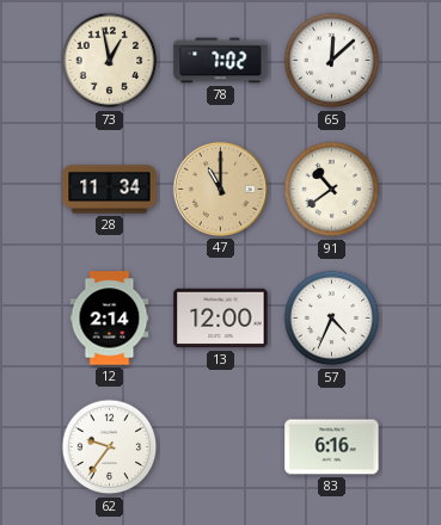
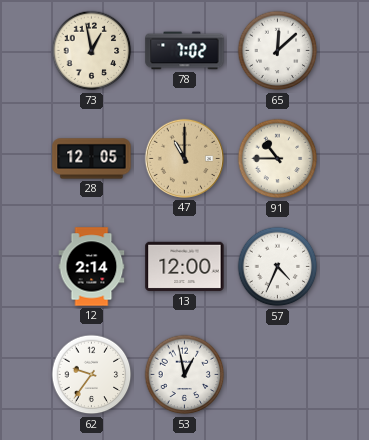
28: 11:34 -> 12:05 (92, 159)
91: 10:39 -> 10:45 (278, 159)
53: none -> 12:58 (185, 375)
83: 6:16 -> none (332, 447)
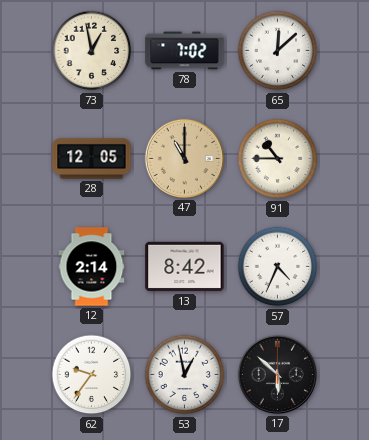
13: 12:00 -> 8:42 (185, 267)
17: none -> 5:52 (277, 374)
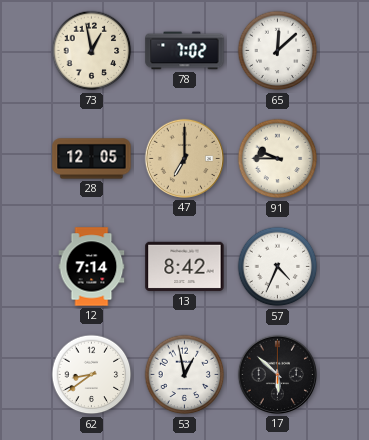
47: 11:00 -> 7:00 (184, 158)
91: 10:45 -> 9:45 (278, 159)
12: 2:14 -> 7:14 (92, 267)
62: 9:36 -> 8:39 (92, 375)
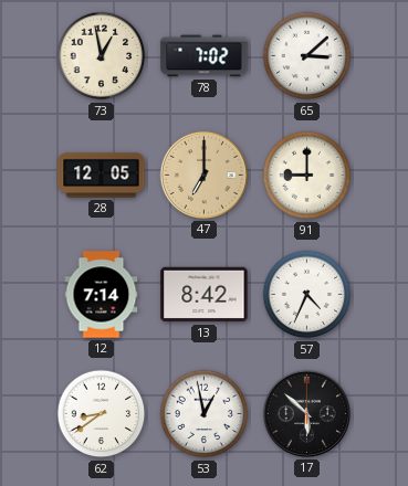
65: 12:08 -> 3:08 (307, 56)
91: 9:45 -> 9:00 (307, 176)
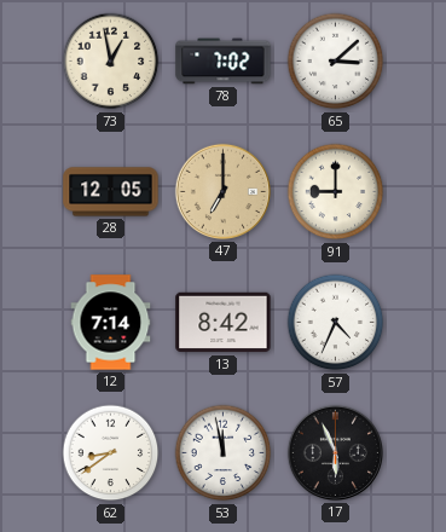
53: 12:58 -> 11:58 (224, 453)
17: 5:52 -> 5:56 (335, 452)
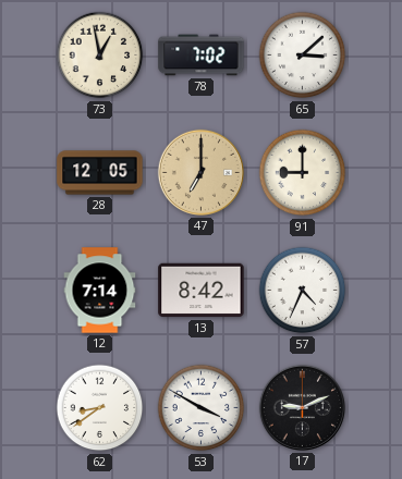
53: 11:58 -> 3:50 (202, 408)
17: 5:56 -> 9:11 (302, 407)
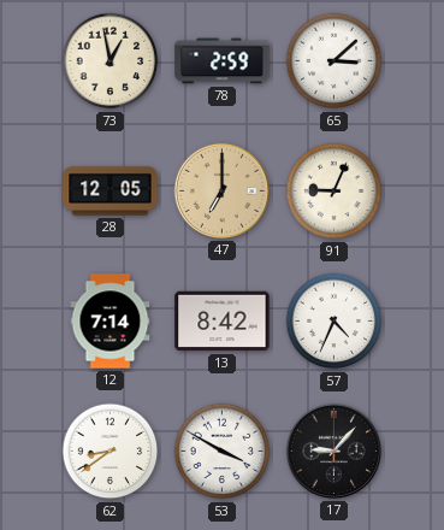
78: 7:02 -> 2:59 (223, 61)
91: 9:00 -> 9:04 (335, 192)
17: 9:11 -> 9:07 (333, 450)
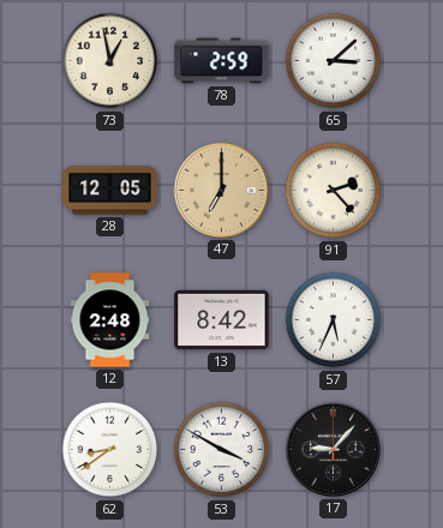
91: 9:04 -> 2:23 (334, 191)
12: 7:14 -> 2:48 (110, 320)
57: 4:34 -> 5:34 (334, 320)
